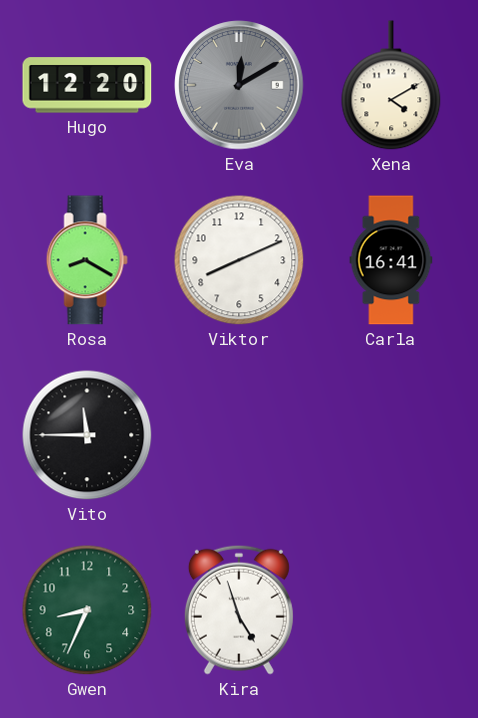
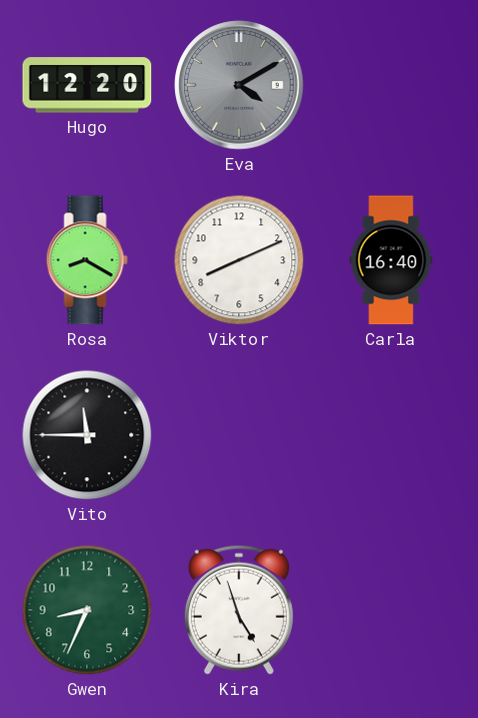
Eva: 12:10 -> 4:10 (239, 85)
Xena: 4:10 -> none (391, 85)
Carla: 16:41 -> 16:40 (391, 260)
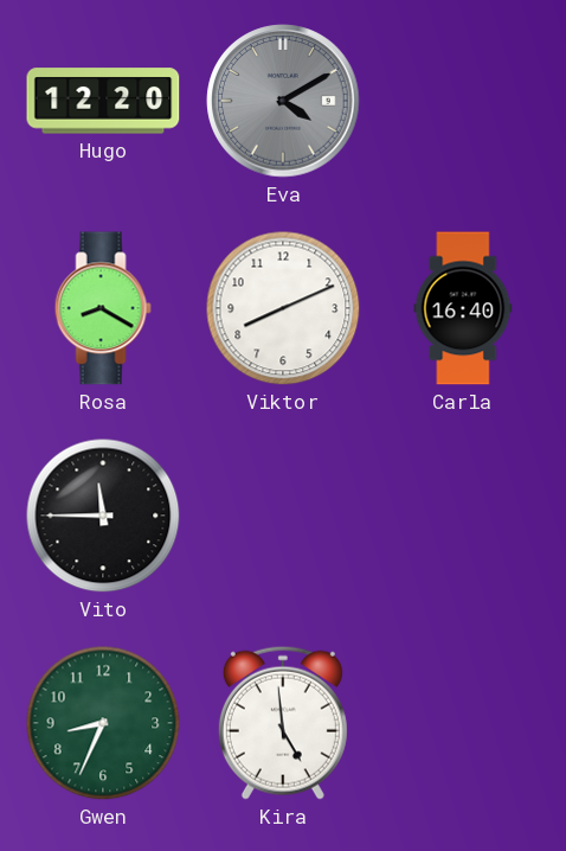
Kira: 4:57 -> 4:59 (283, 723)
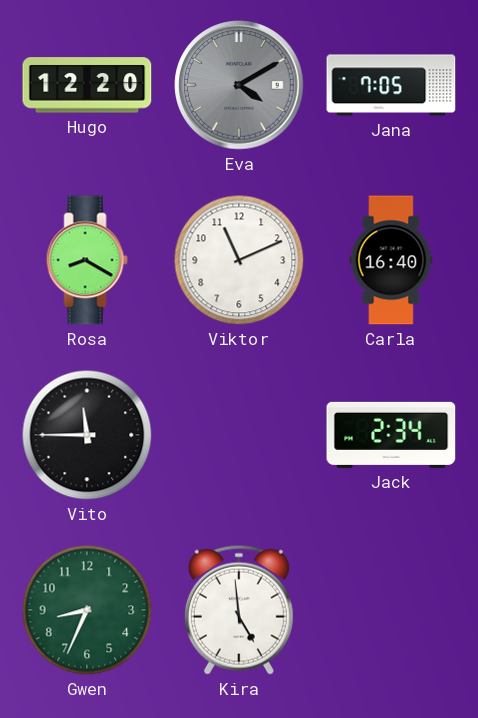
Jana: none -> 7:05 (391, 85)
Viktor: 8:11 -> 11:11 (239, 260)
Jack: none -> 2:34 (391, 435)
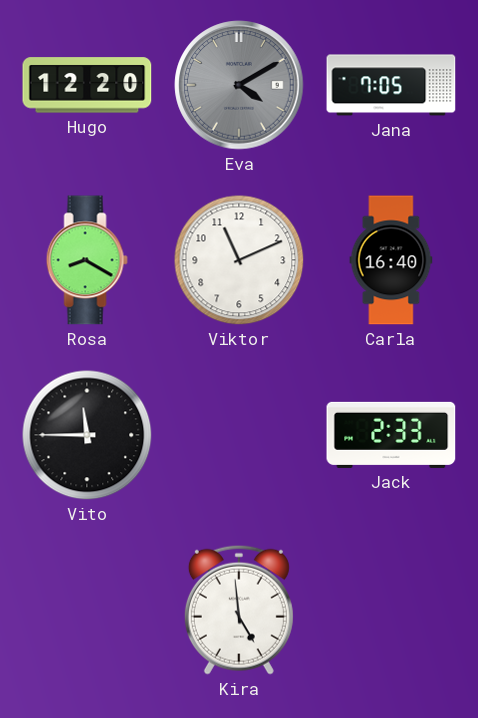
Jack: 2:34 -> 2:33 (391, 435)
Gwen: 8:34 -> none (87, 610)
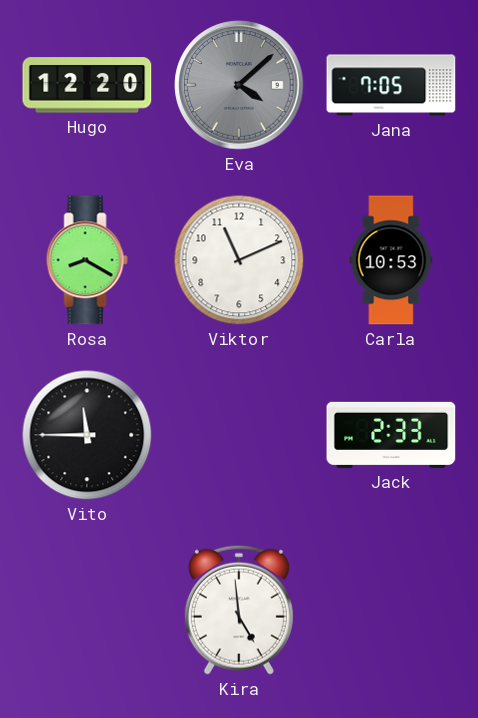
Eva: 4:10 -> 4:08 (239, 85)
Carla: 16:40 -> 10:53 (391, 260)
